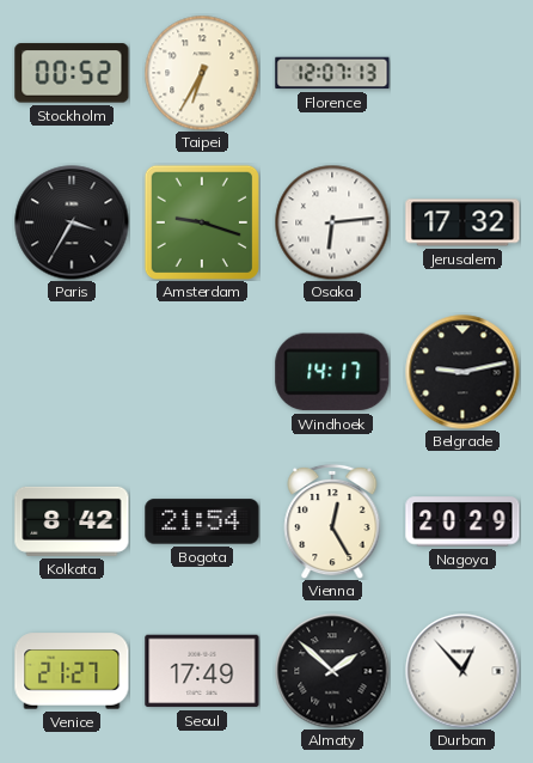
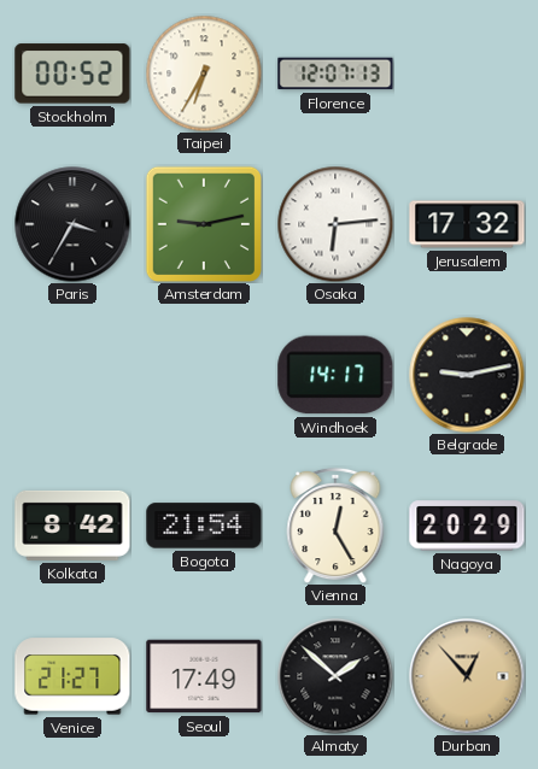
Amsterdam: 9:18 -> 9:13 (203, 223)
Durban dial: white -> champagne (467, 676)
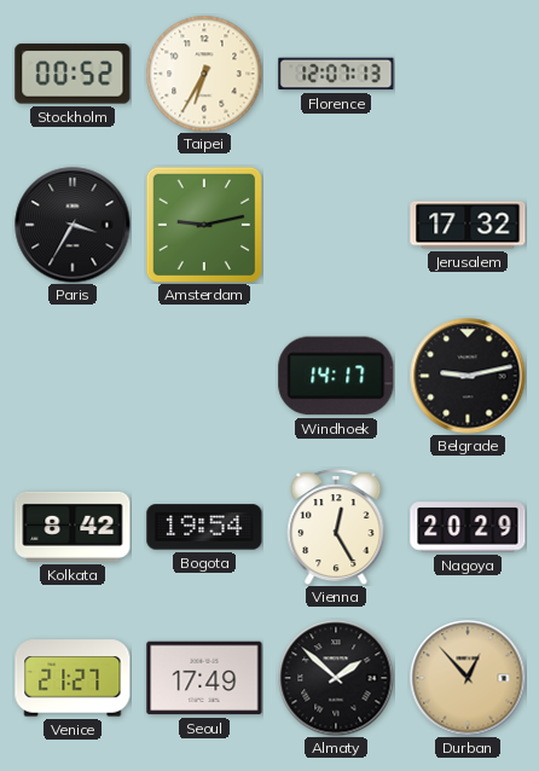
Osaka: 6:14 -> none (335, 224)
Bogota: 21:54 -> 19:54 (204, 527)
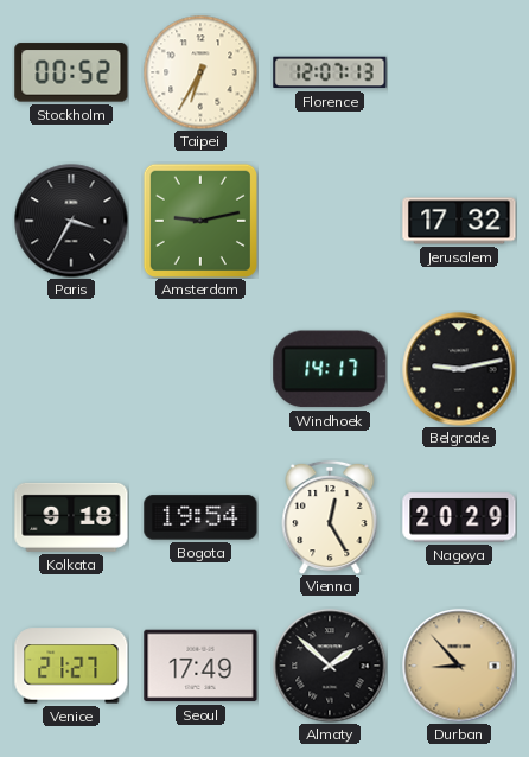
Kolkata: 8:42 -> 9:18 (71, 517)
Durban: 12:53 -> 8:53 (459, 666)
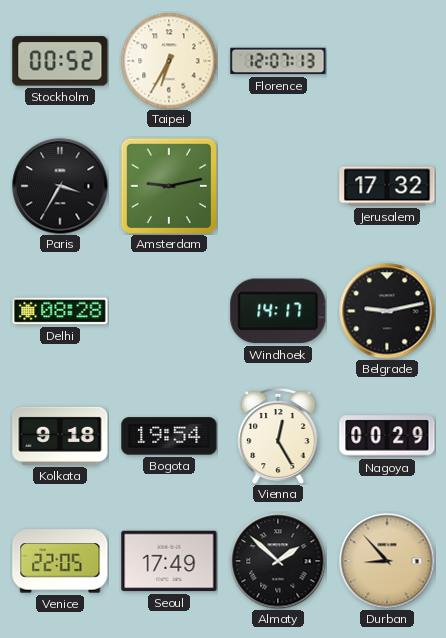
Delhi: none -> 08:28 (60, 311)
Nagoya: 20:29 -> 00:29 (387, 436)
Venice: 21:27 -> 22:05 (60, 561)
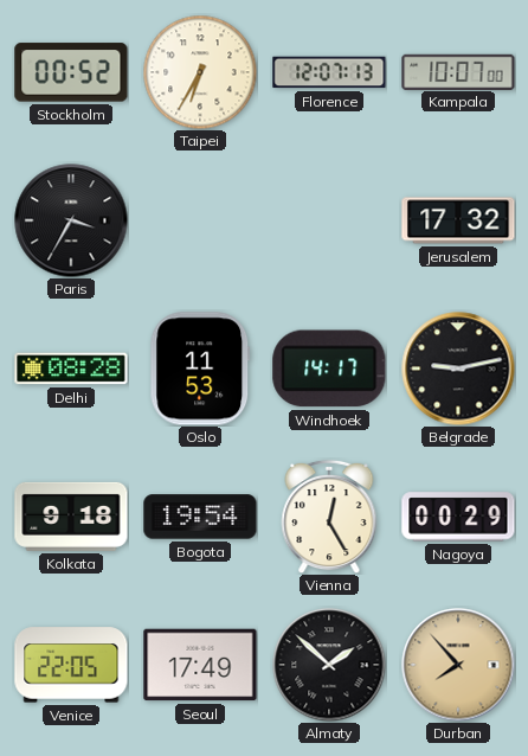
Kampala: none -> 10:07 (458, 71)
Amsterdam: 9:13 -> none (168, 185)
Oslo: none -> 11:53 (200, 369)
Durban: 8:53 -> 7:53 (458, 665)
